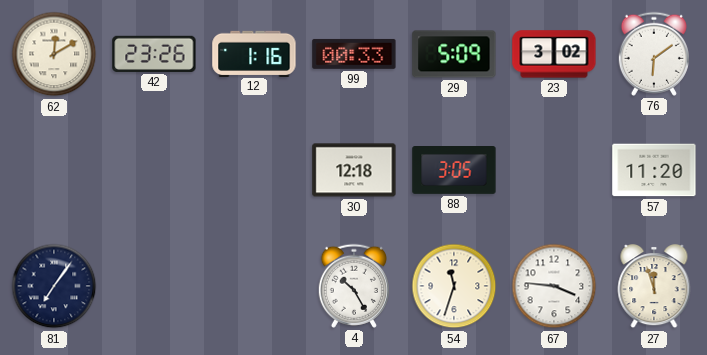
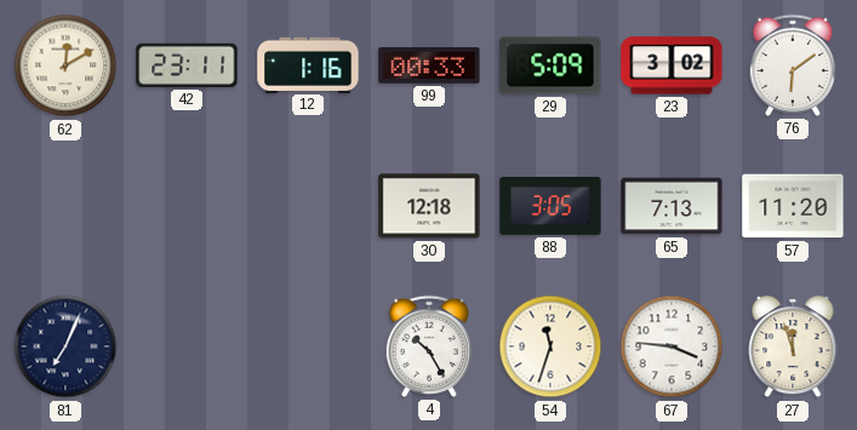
42: 23:26 -> 23:11 (187, 65)
65: none -> 7:13 (672, 206)
81: 7:06 -> 7:04 (65, 346)
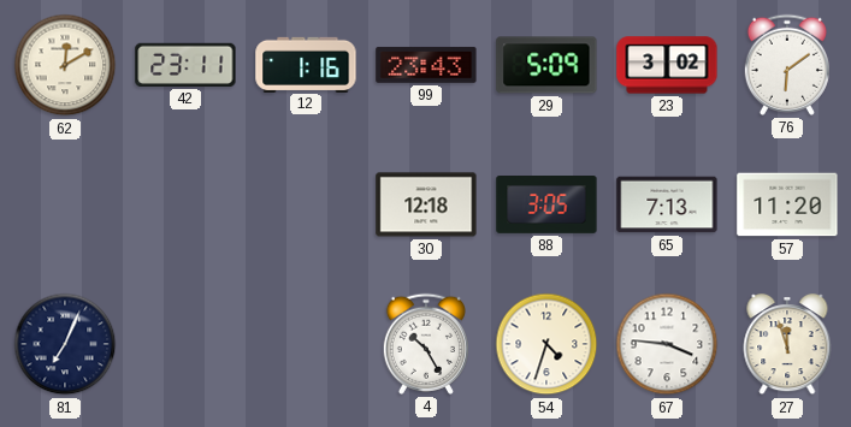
99: 00:33 -> 23:43 (426, 65)
54: 11:33 -> 4:33 (546, 344)
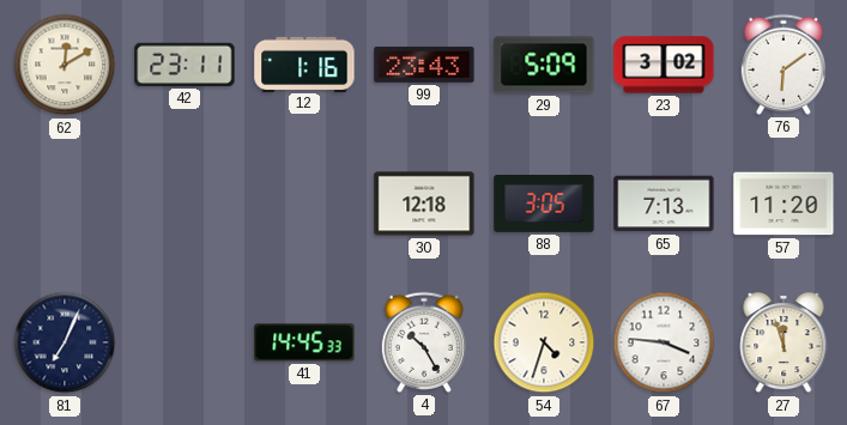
41: none -> 14:45 (304, 342)
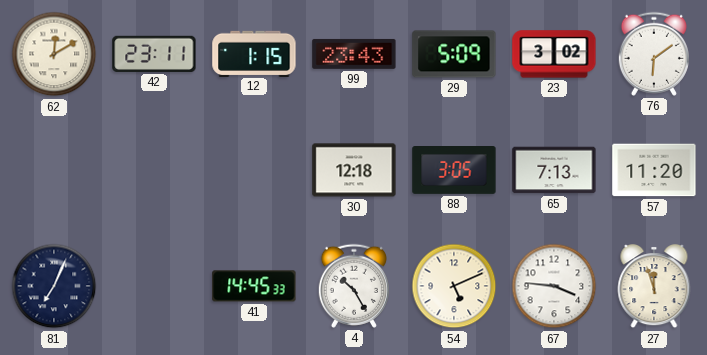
12: 1:16 -> 1:15 (254, 53)
54: 4:33 -> 5:11 (454, 286)
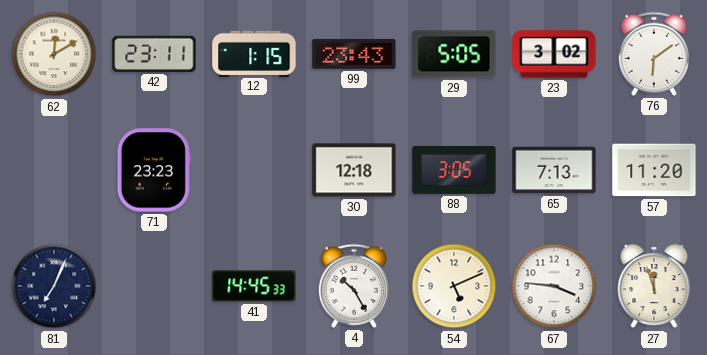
29: 5:09 -> 5:05 (454, 54)
71: none -> 23:23 (154, 170)
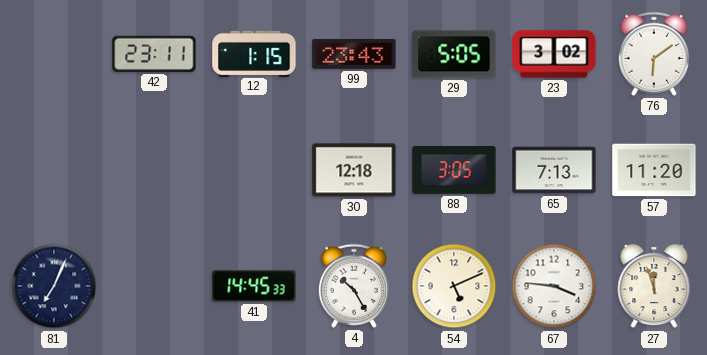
62: 12:10 -> none (54, 54)
71: 23:23 -> none (154, 170)
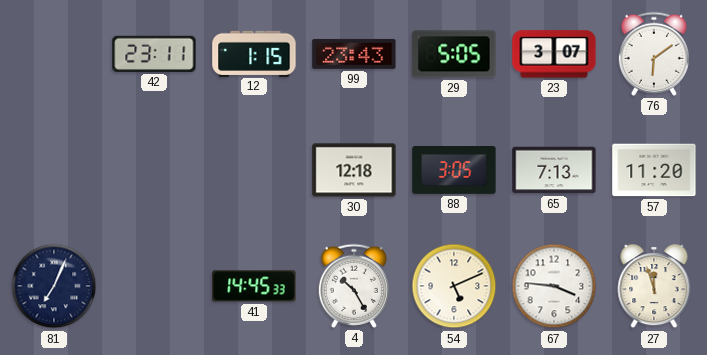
23: 3:02 -> 3:07 (554, 54)
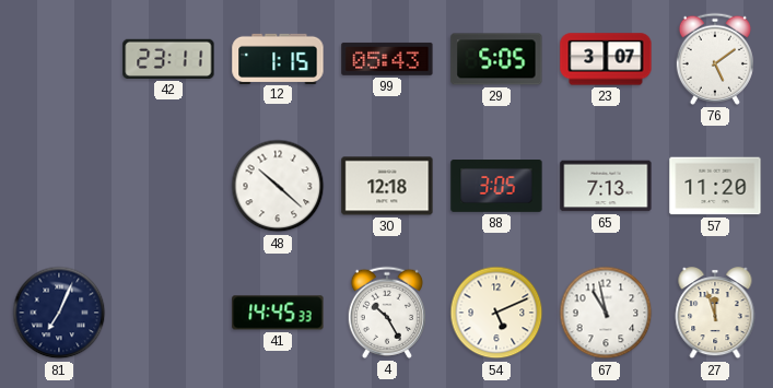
99: 23:43 -> 05:43 (387, 59)
76: 6:09 -> 5:09 (715, 59)
48: none -> 10:22 (278, 186)
67: 3:46 -> 10:58 (606, 313)
